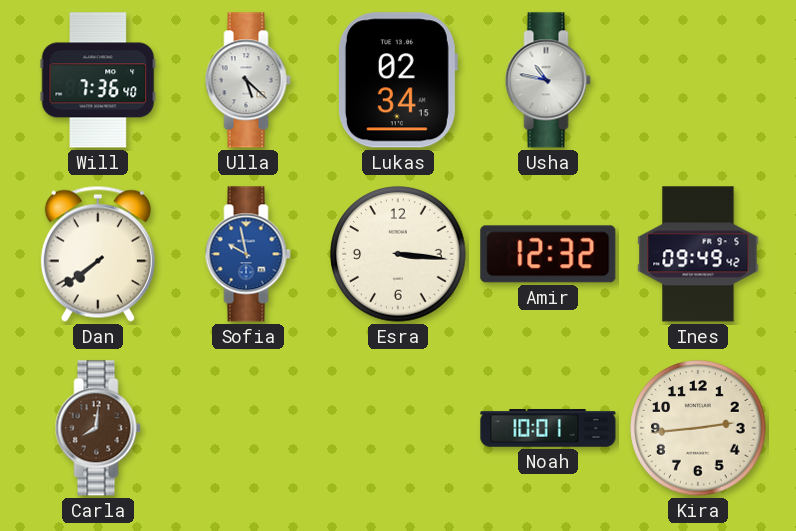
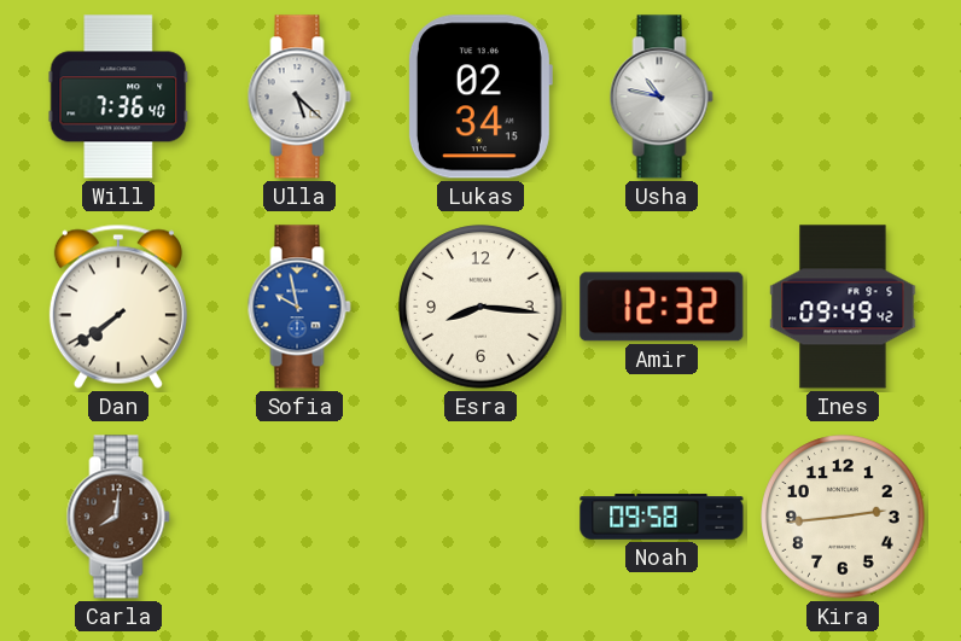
Esra: 3:16 -> 8:16 (481, 307)
Noah: 10:01 -> 09:58 (662, 517)
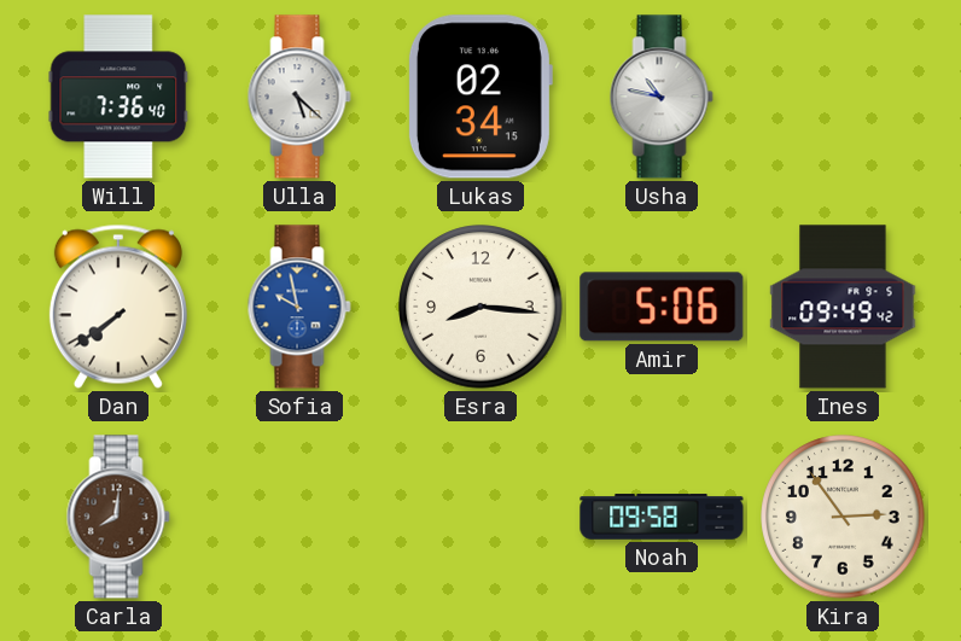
Amir: 12:32 -> 5:06 (662, 307)
Kira: 2:44 -> 2:54 (843, 517)
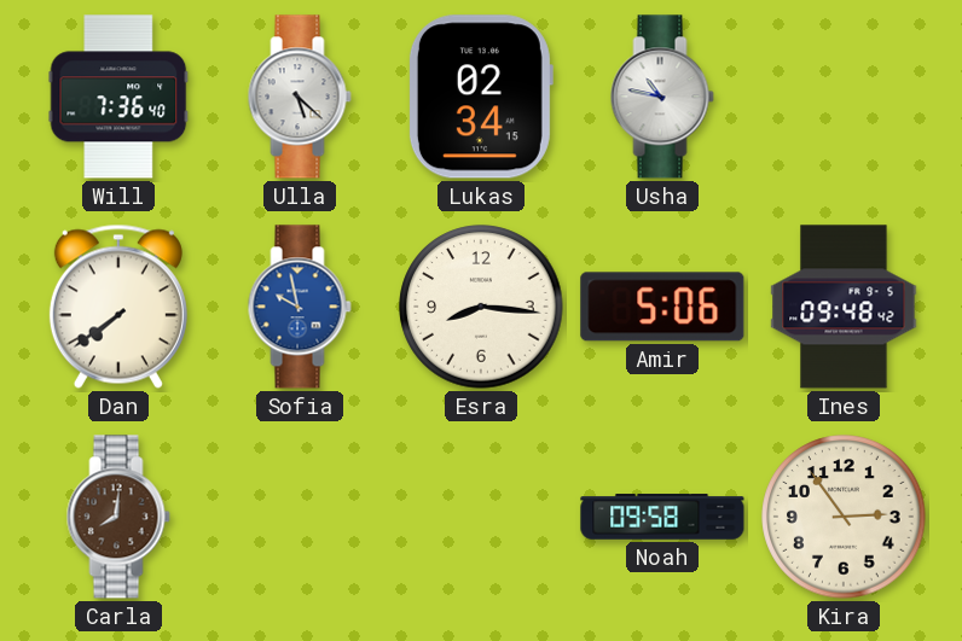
Ines: 09:49 -> 09:48 (844, 307)
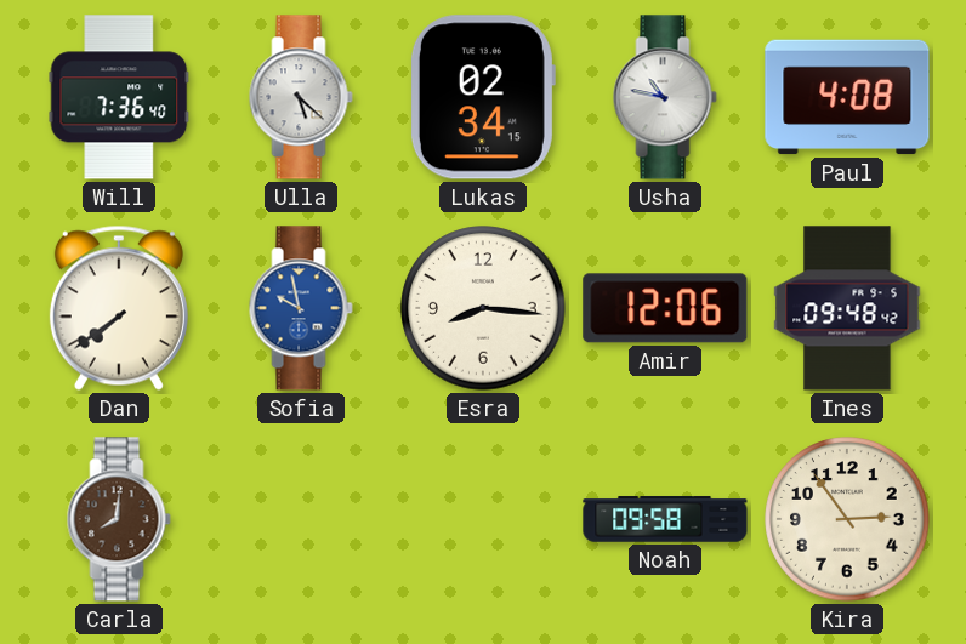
Paul: none -> 4:08 (847, 97)
Amir: 5:06 -> 12:06 (665, 308)
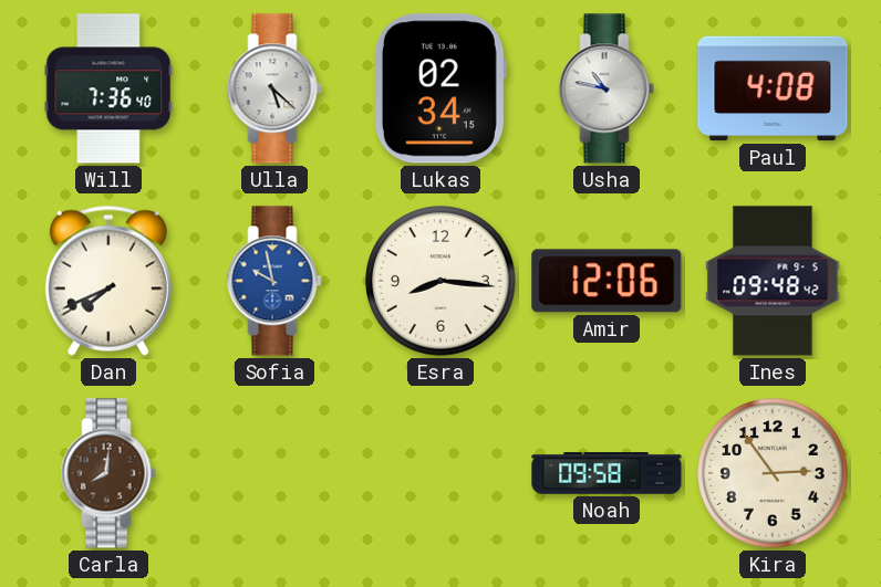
Dan: 7:39 -> 7:41 (108, 281)
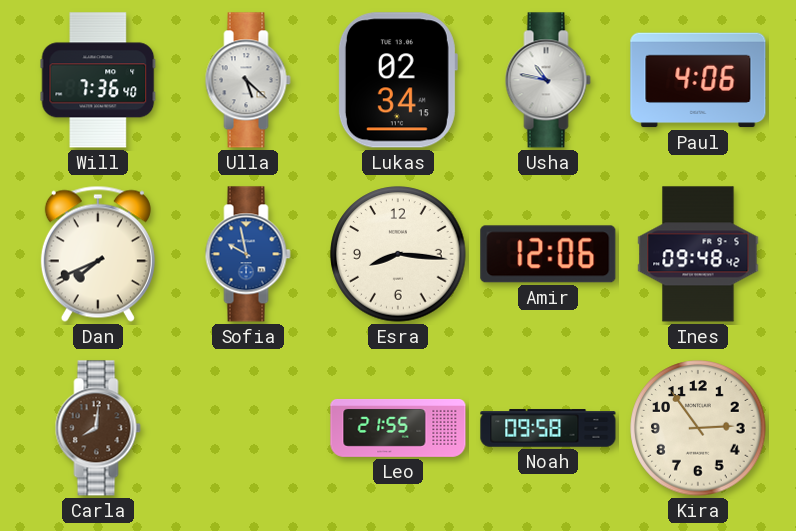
Paul: 4:08 -> 4:06 (698, 80)
Leo: none -> 21:55 (398, 428)
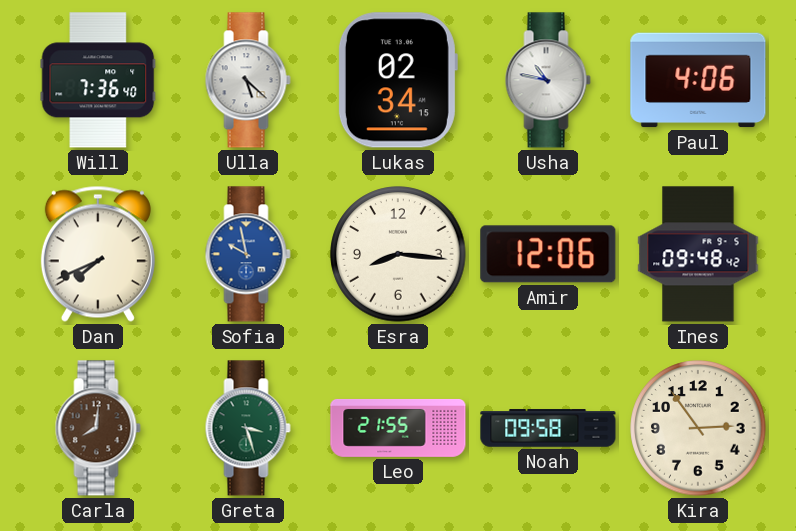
Greta: none -> 3:27 (248, 428)
